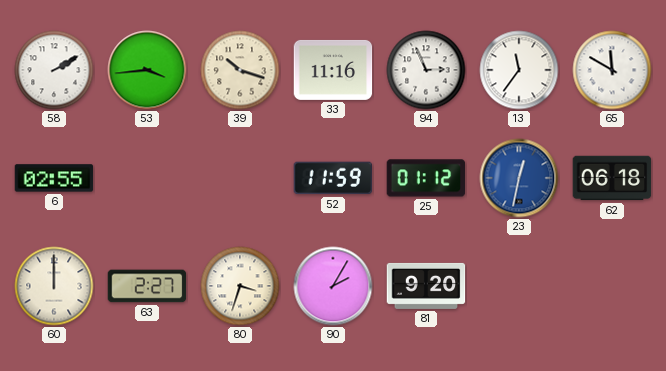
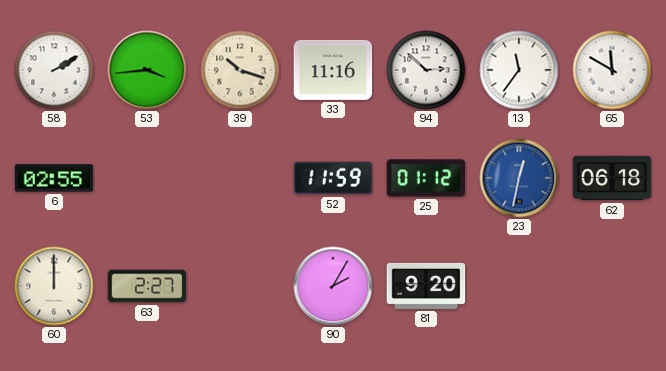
94: 2:56 -> 2:52 (426, 70)
80: 3:33 -> none (240, 286)
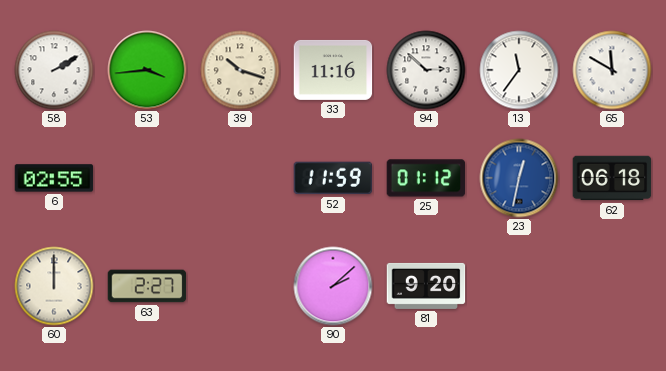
90: 2:05 -> 2:08 (333, 286)
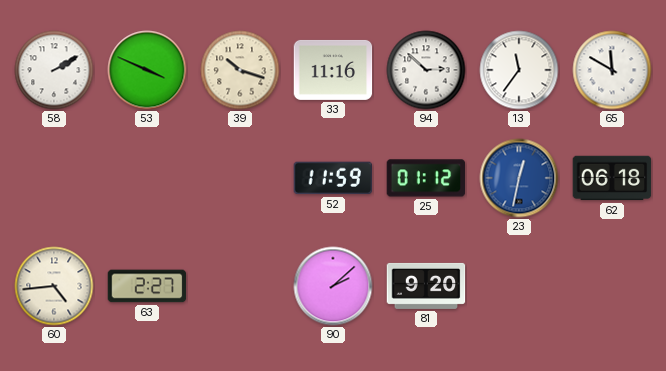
53: 3:44 -> 3:49 (147, 70)
6: 02:55 -> none (54, 178)
60: 12:00 -> 4:44 (54, 286)
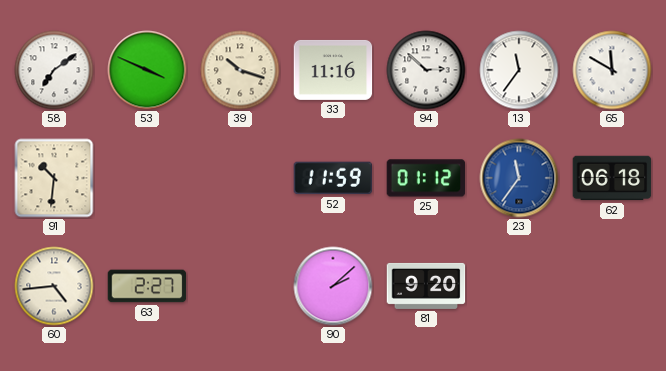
58: 2:10 -> 7:09 (54, 70)
91: none -> 10:31 (54, 178)
23: 12:32 -> 11:36 (519, 178)
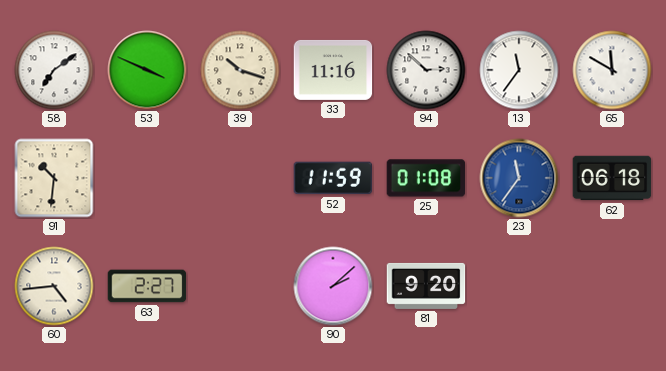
25: 01:12 -> 01:08 (426, 178)
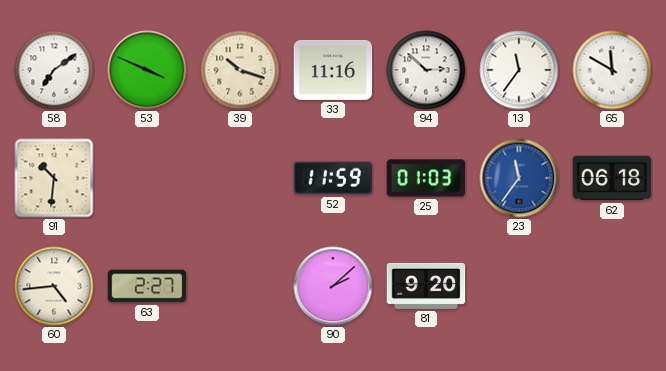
25: 01:08 -> 01:03 (426, 178)
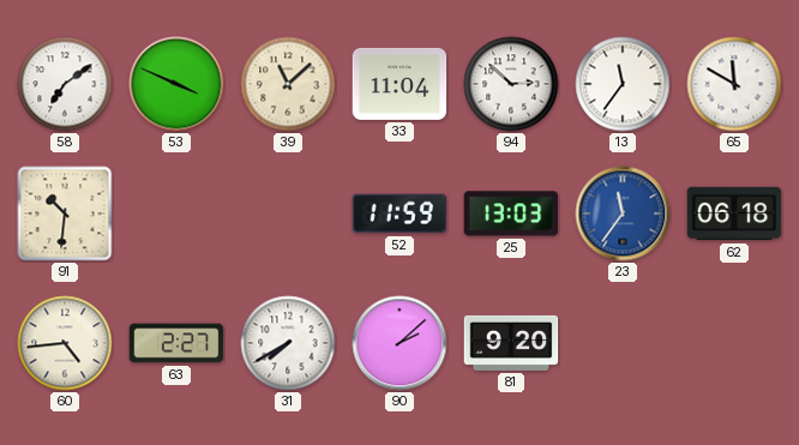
39: 10:18 -> 11:08 (288, 84)
33: 11:16 -> 11:04 (400, 84)
25: 01:03 -> 13:03 (511, 214)
31: none -> 7:40 (288, 343)
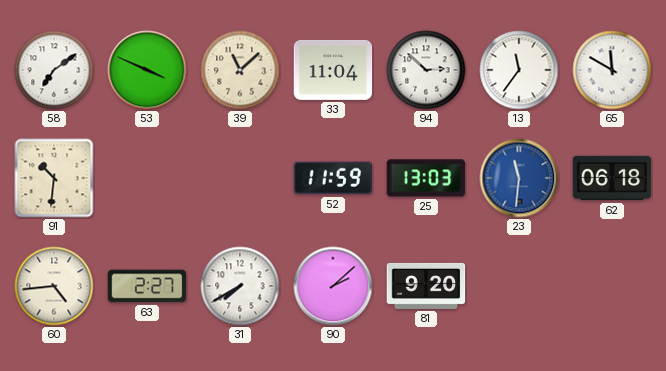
23: 11:36 -> 11:31 (519, 178)
